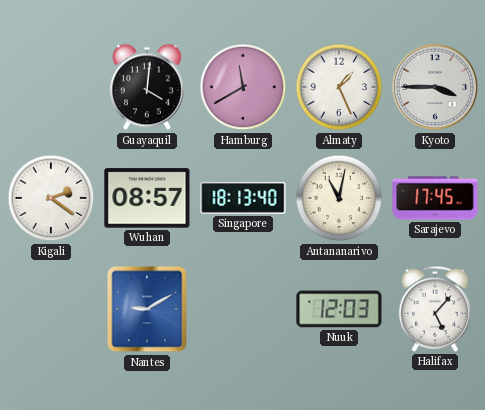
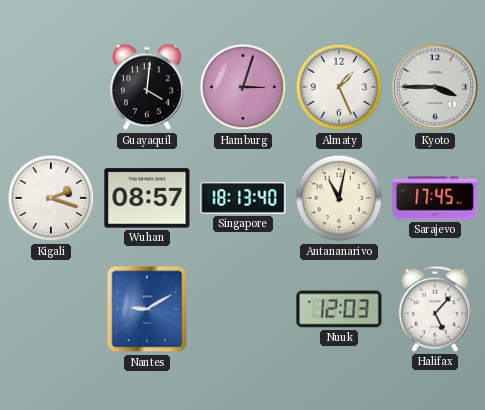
Hamburg: 11:40 -> 3:03 (243, 87)
Kigali: 2:21 -> 2:18 (51, 198)
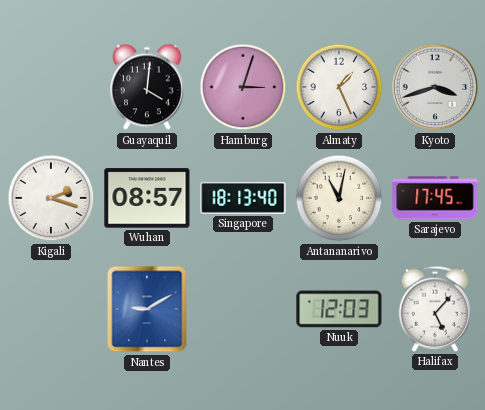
Kyoto: 3:45 -> 3:42 (435, 87)
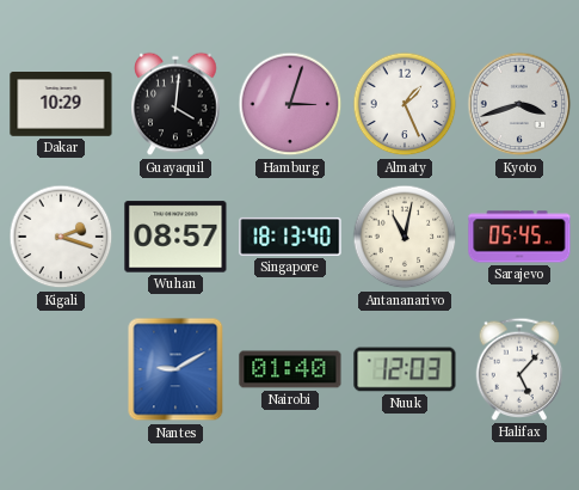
Dakar: none -> 10:29 (61, 105)
Sarajevo: 17:45 -> 05:45 (519, 237)
Nairobi: none -> 01:40 (290, 369)
